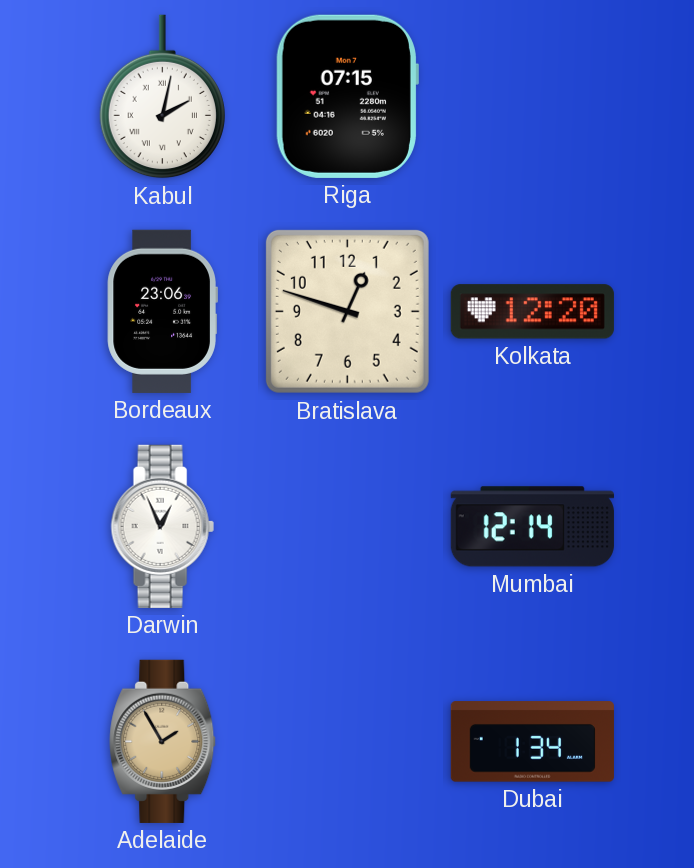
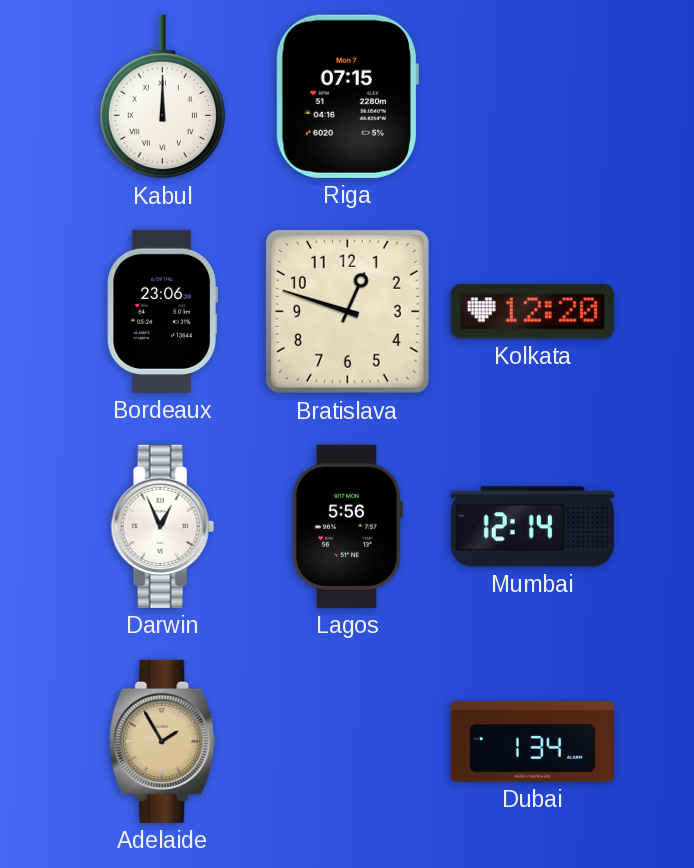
Kabul: 2:02 -> 12:00 (162, 97)
Lagos: none -> 5:56 (347, 526)
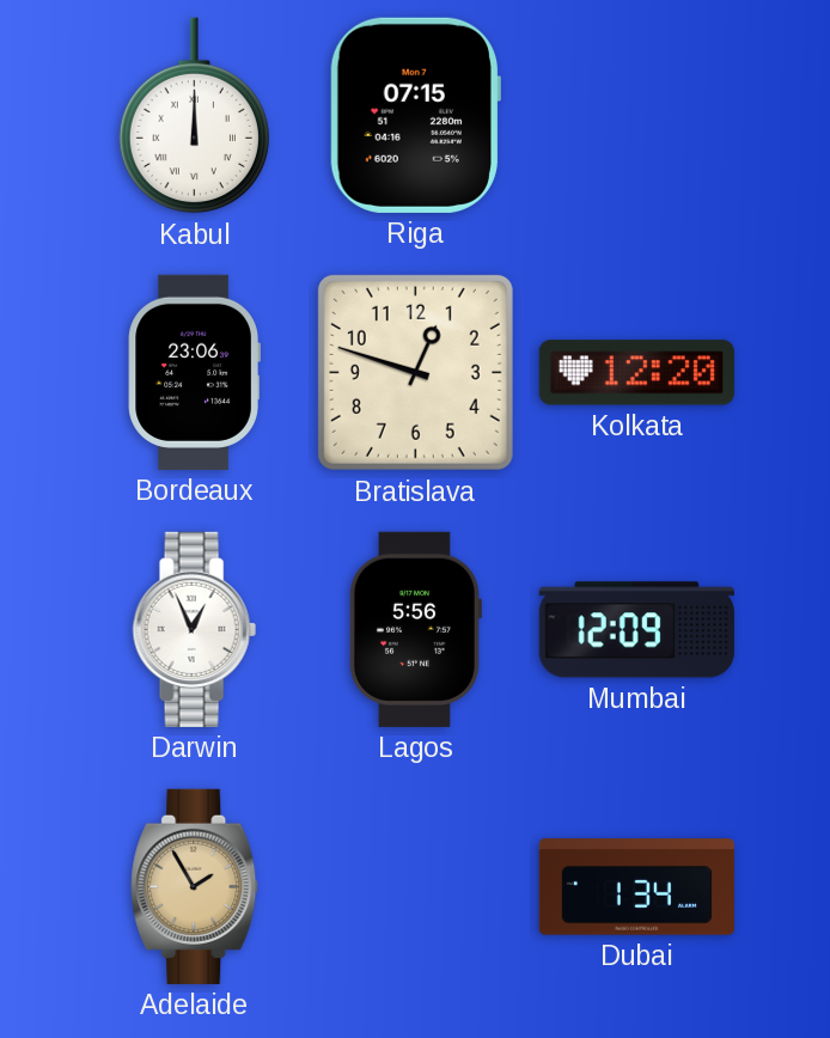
Mumbai: 12:14 -> 12:09 (636, 630)
